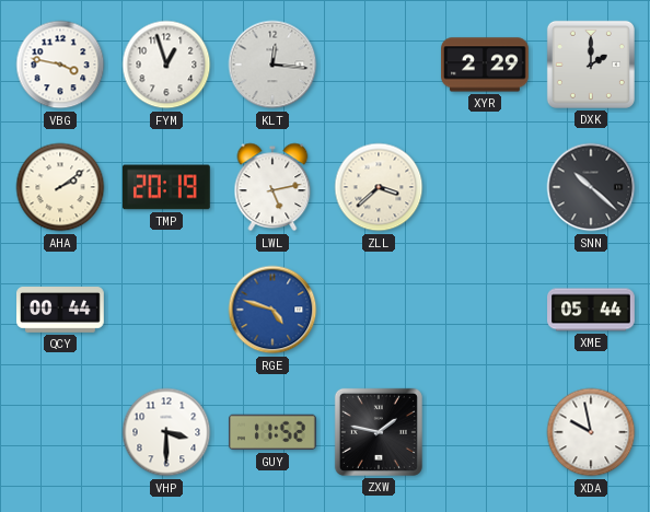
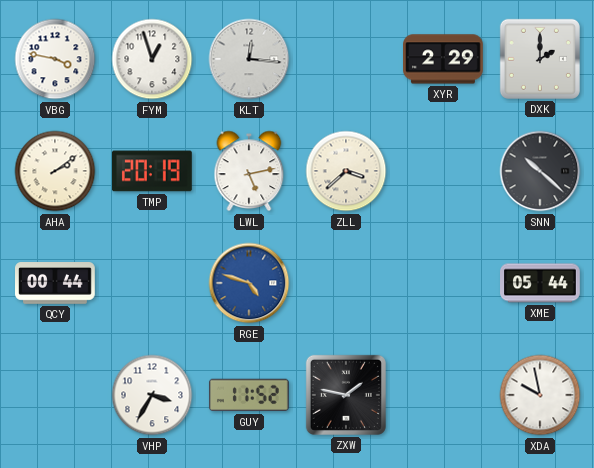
VHP: 3:30 -> 3:35 (152, 395)
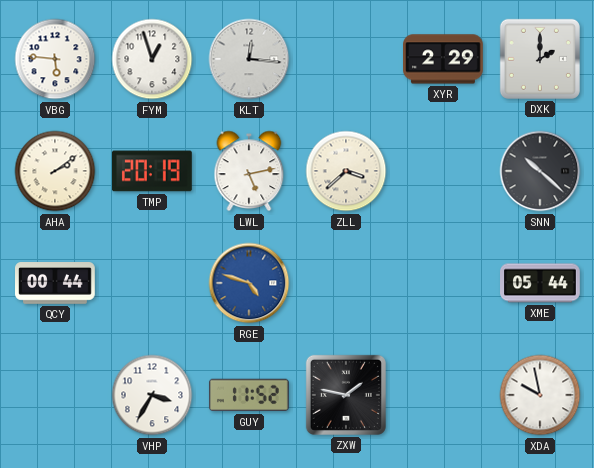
VBG: 3:47 -> 5:46 (55, 59)
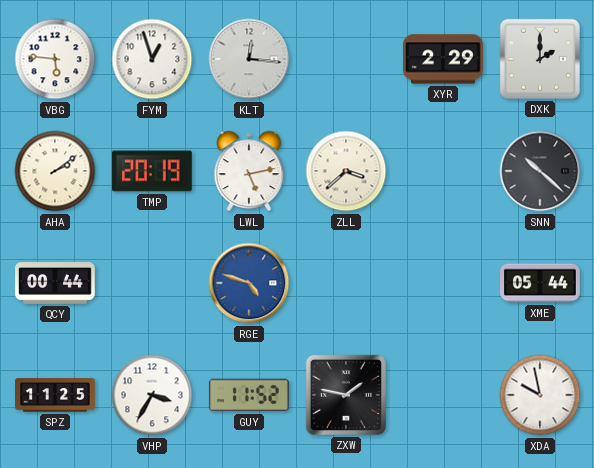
SPZ: none -> 11:25 (55, 395)
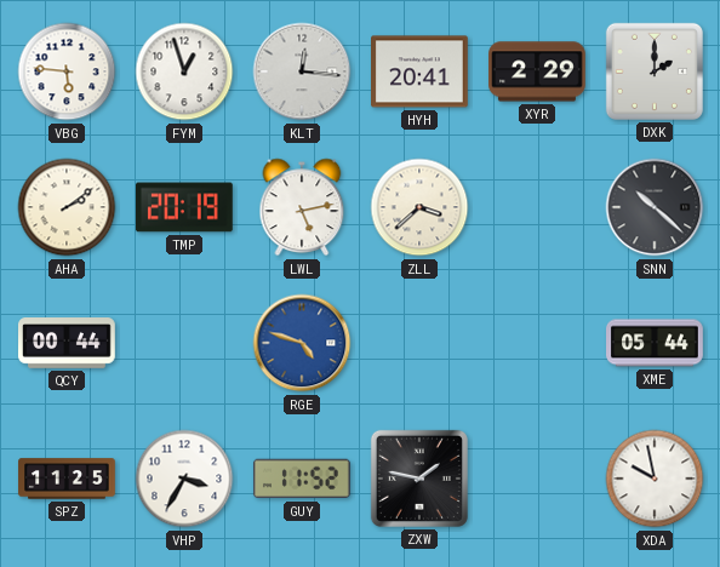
HYH: none -> 20:41 (421, 71)
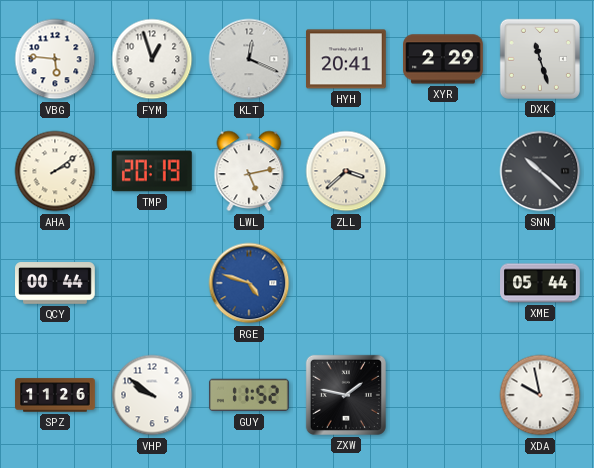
KLT: 12:16 -> 12:19 (249, 59)
DXK: 2:00 -> 11:27 (540, 59)
SPZ: 11:25 -> 11:26 (55, 395)
VHP: 3:35 -> 9:51 (152, 395)
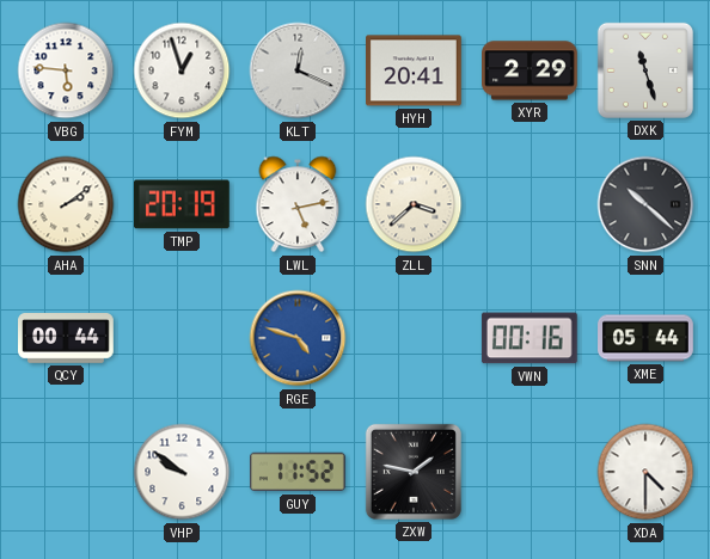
VWN: none -> 00:16 (530, 338)
SPZ: 11:26 -> none (55, 395)
XDA: 9:58 -> 4:30 (645, 472)
